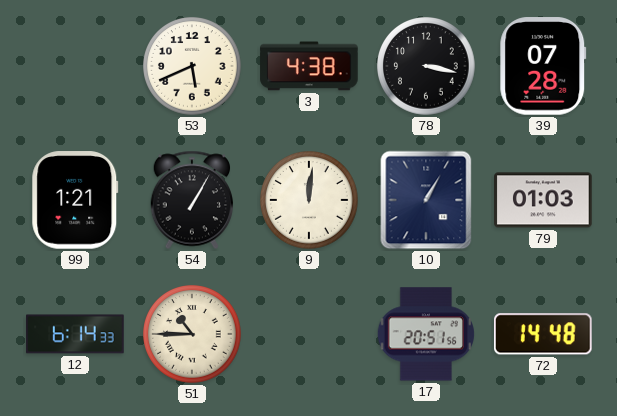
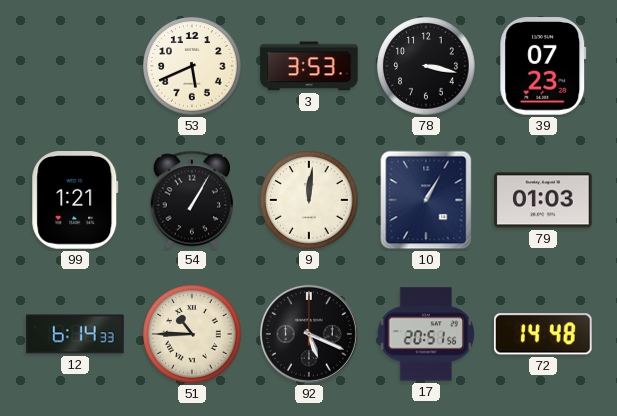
3: 4:38 -> 3:53 (309, 66)
39: 07:28 -> 07:23 (543, 66)
92: none -> 5:19 (309, 334)
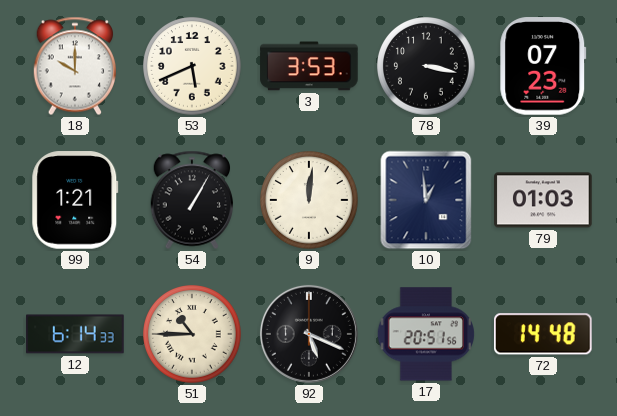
18: none -> 10:00 (74, 66)
10: 1:05 -> 12:59 (426, 200)
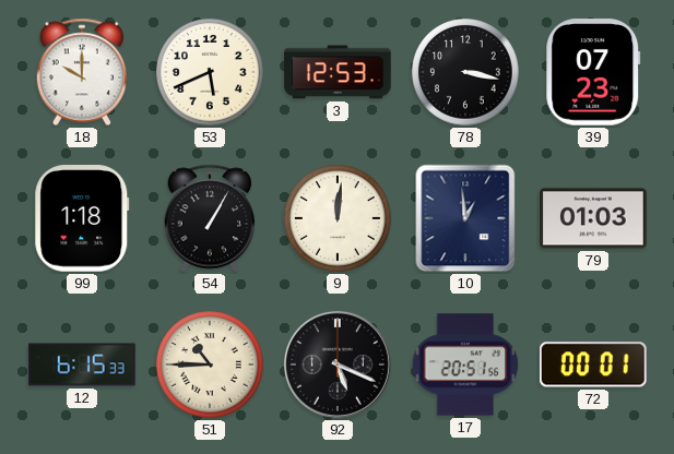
3: 3:53 -> 12:53 (338, 72)
99: 1:21 -> 1:18 (82, 218)
12: 6:14 -> 6:15 (82, 365)
72: 14:48 -> 00:01 (594, 365)
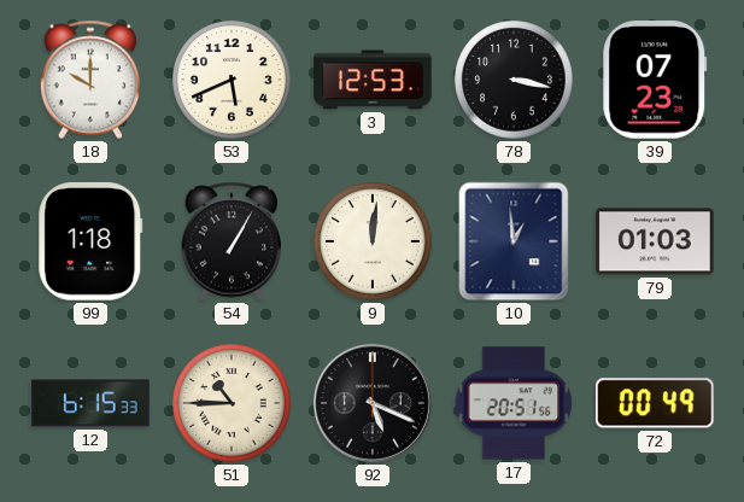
72: 00:01 -> 00:49 (656, 403)
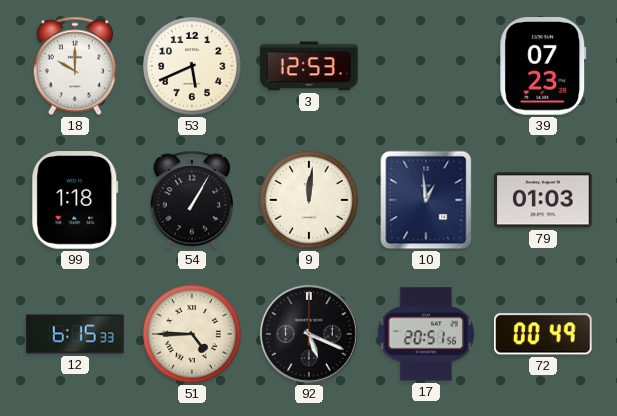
78: 3:17 -> none (514, 80)
51: 10:45 -> 4:45 (192, 334)
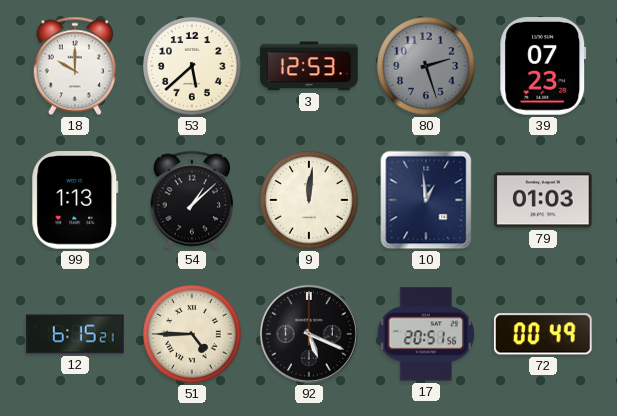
53: 5:41 -> 5:38 (192, 66)
80: none -> 2:27 (426, 66)
99: 1:18 -> 1:13 (75, 200)
54: 1:05 -> 1:08 (191, 200)
12: 6:15:33 -> 6:15:21 (75, 334)
